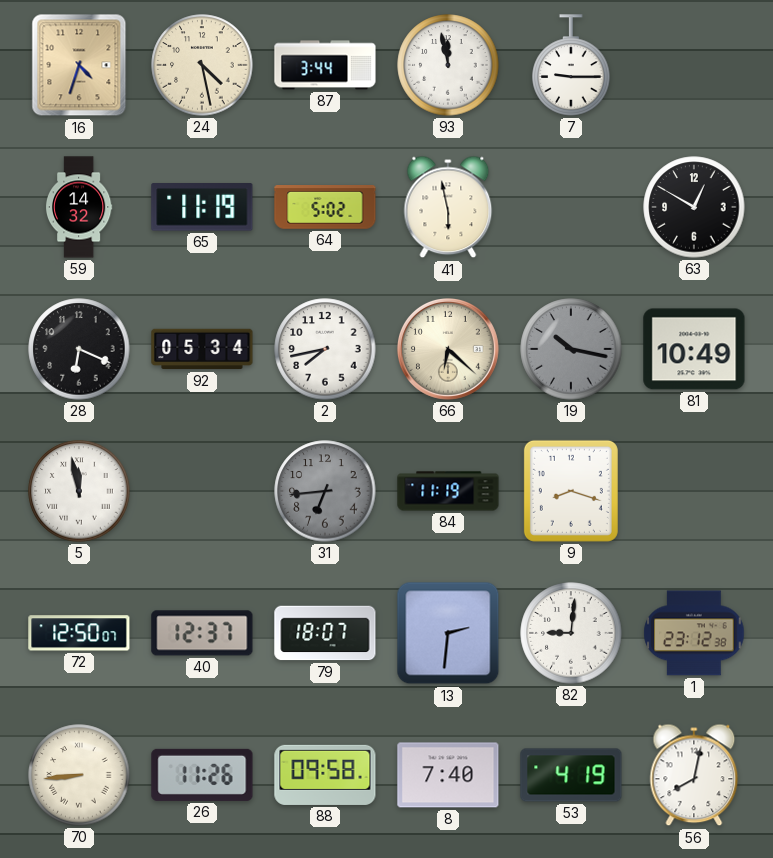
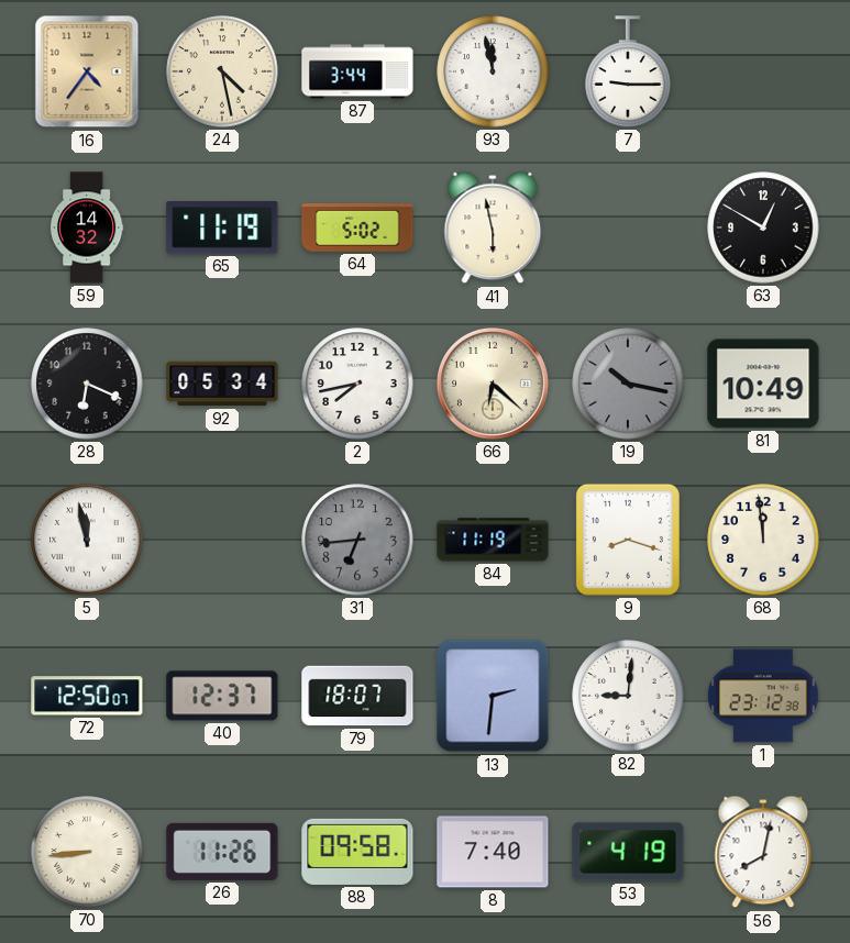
16: 4:33 -> 4:36 (87, 71)
68: none -> 11:59 (763, 540)
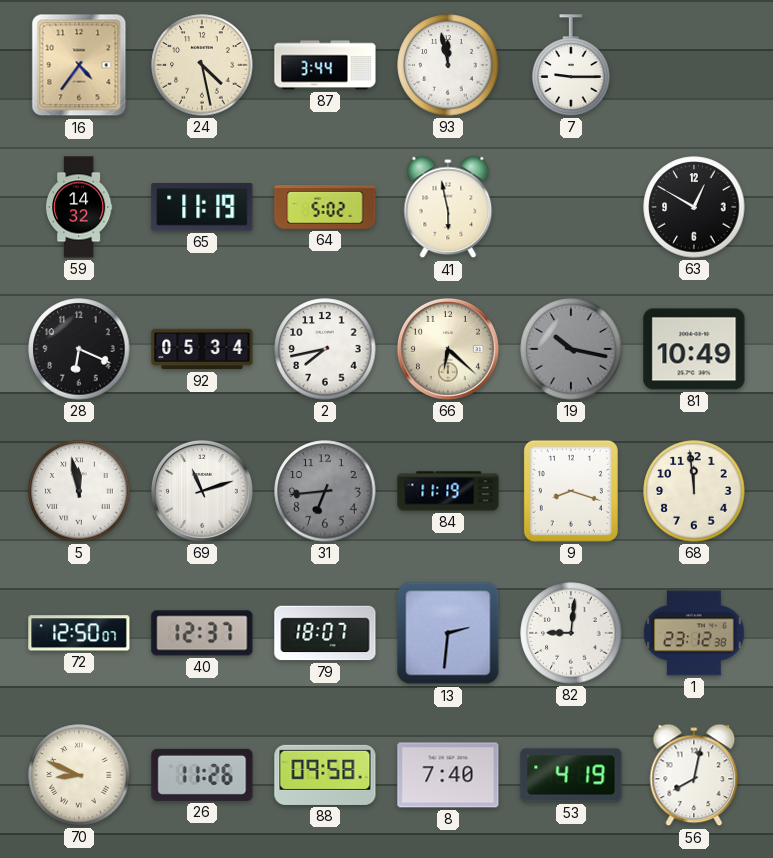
69: none -> 11:12 (203, 492)
70: 8:44 -> 8:49 (79, 775)
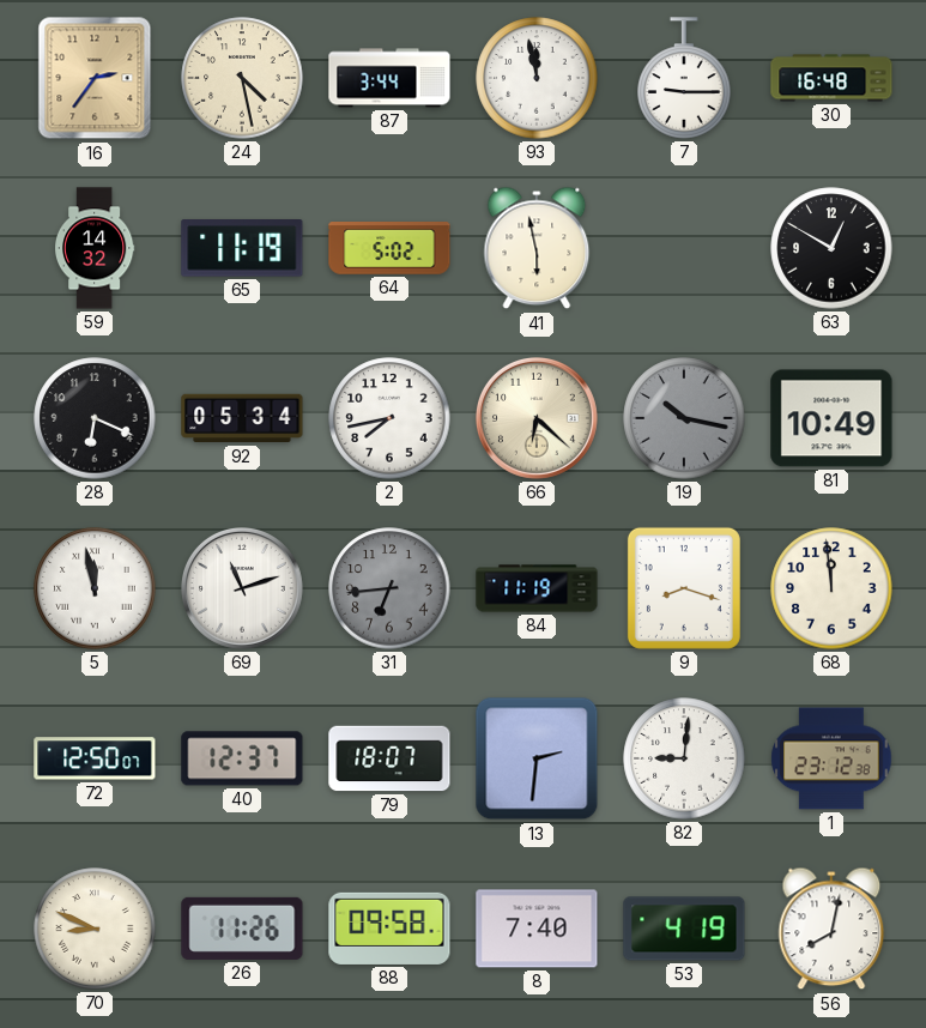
16: 4:36 -> 2:36 (95, 78)
30: none -> 16:48 (831, 78)
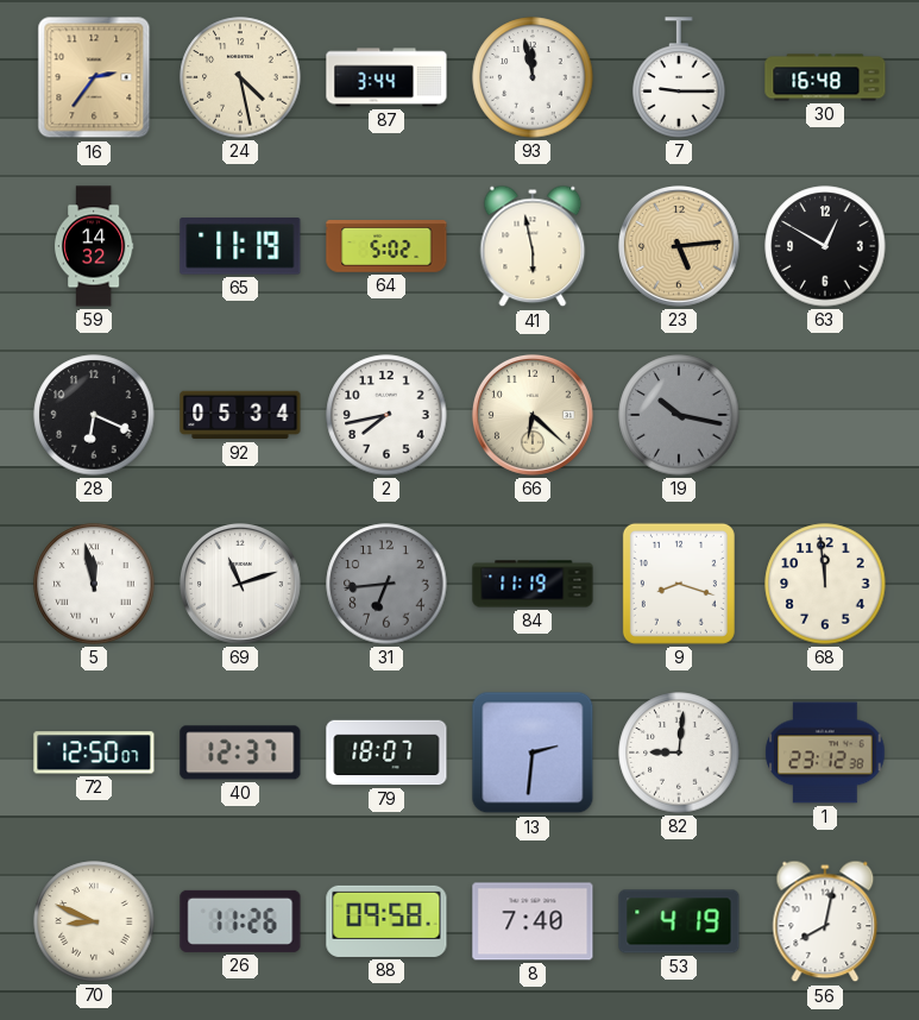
23: none -> 5:14 (680, 247)
81: 10:49 -> none (831, 418)
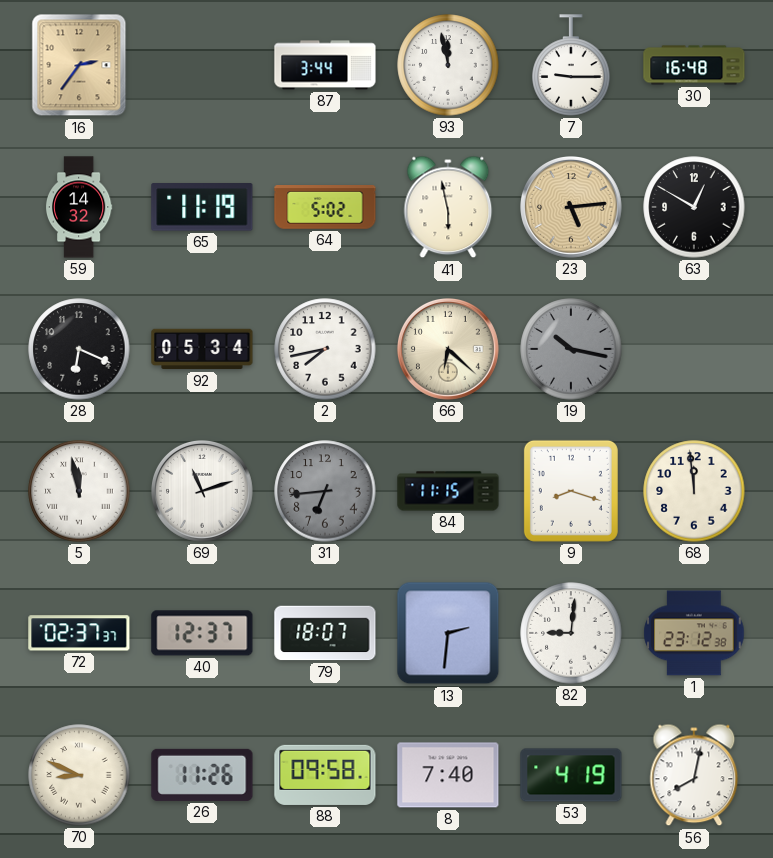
24: 4:28 -> none (240, 77)
84: 11:19 -> 11:15 (448, 491)
72: 12:50 -> 02:37 (79, 633)
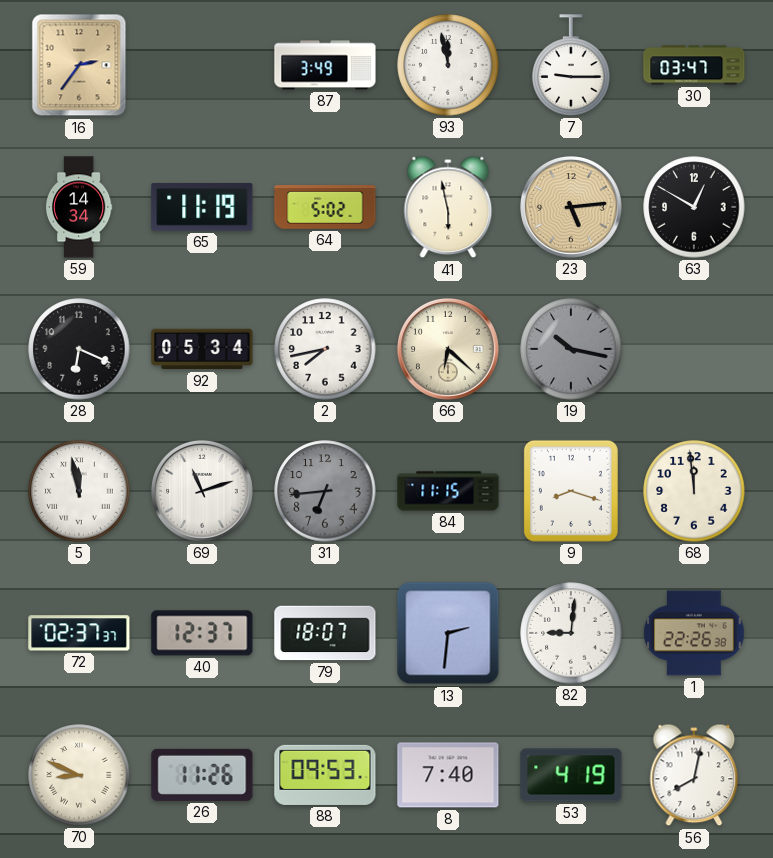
87: 3:44 -> 3:49 (325, 65)
30: 16:48 -> 03:47 (694, 65)
59: 14:32 -> 14:34 (79, 207)
1: 23:12 -> 22:26 (694, 633)
88: 09:58 -> 09:53 (325, 775)
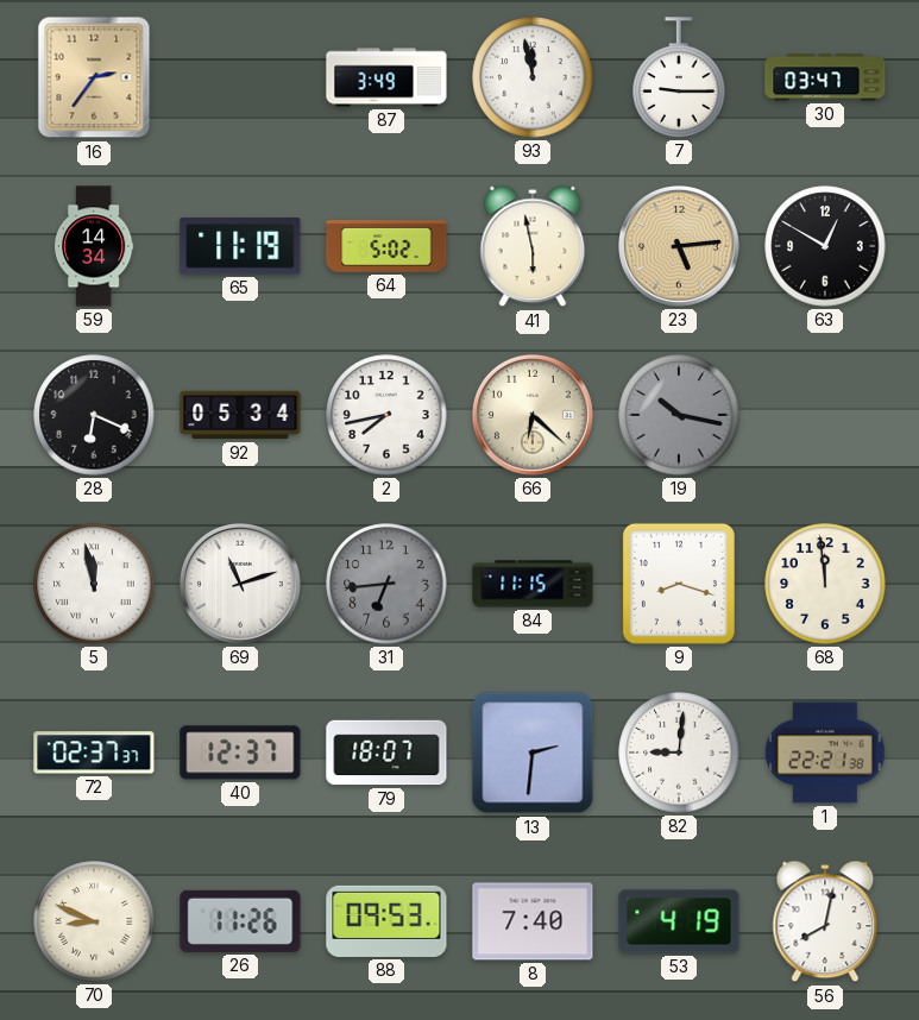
1: 22:26 -> 22:21 (825, 753)
